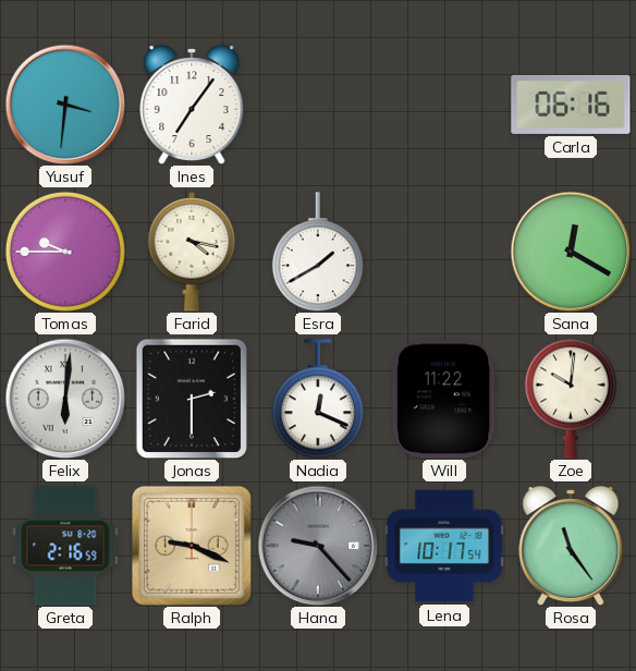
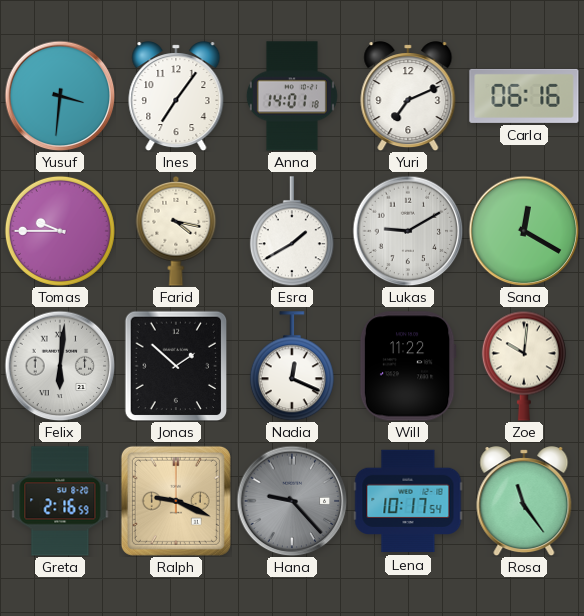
Anna: none -> 14:01 (292, 96)
Yuri: none -> 7:11 (408, 96)
Lukas: none -> 9:10 (408, 231)
Jonas: 2:30 -> 1:52 (176, 366)
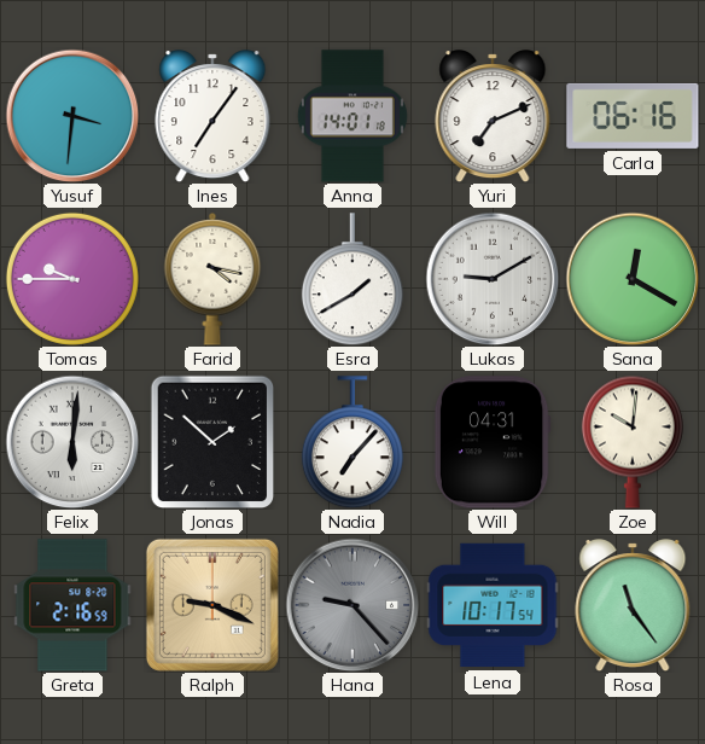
Nadia: 12:19 -> 7:07 (353, 442)
Will: 11:22 -> 04:31 (493, 442)
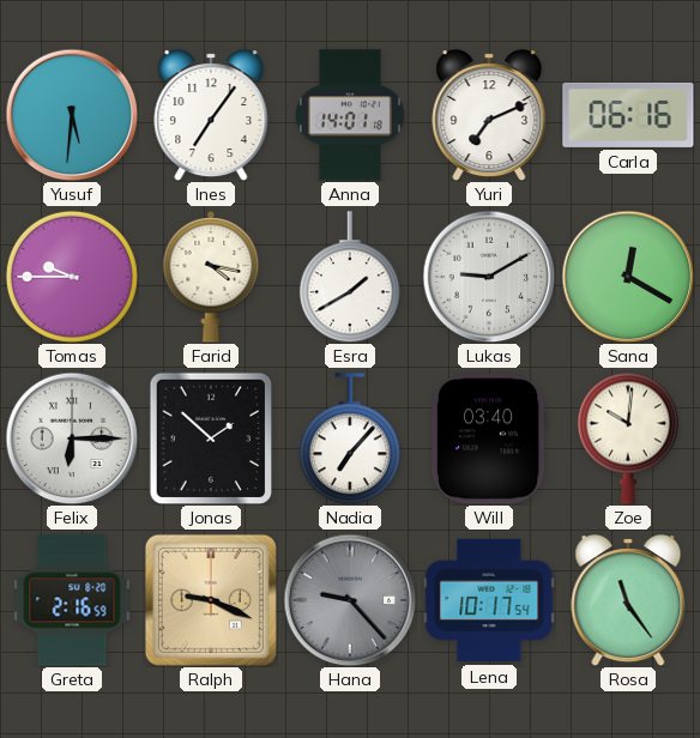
Yusuf: 3:31 -> 5:31 (72, 115)
Felix: 6:01 -> 6:15 (72, 438)
Will: 04:31 -> 03:40 (489, 438)
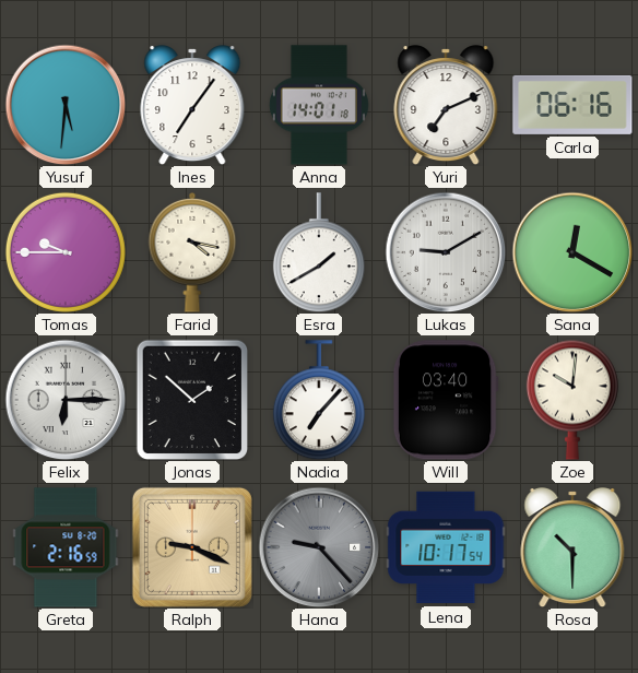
Rosa: 11:24 -> 10:30 (572, 547)
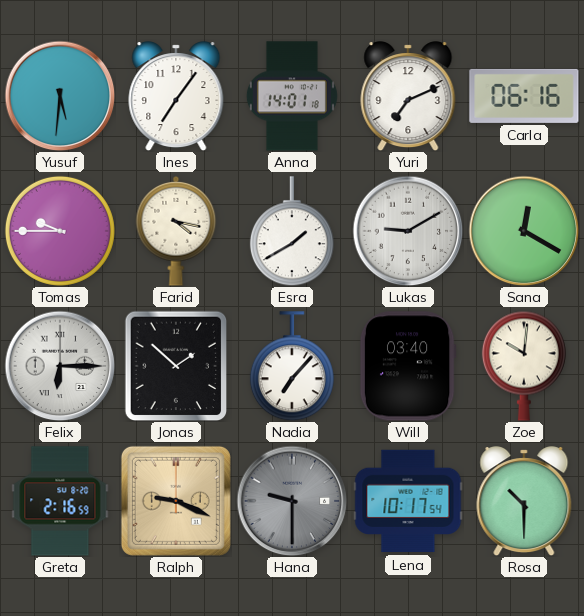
Hana: 9:23 -> 9:30 (292, 501)
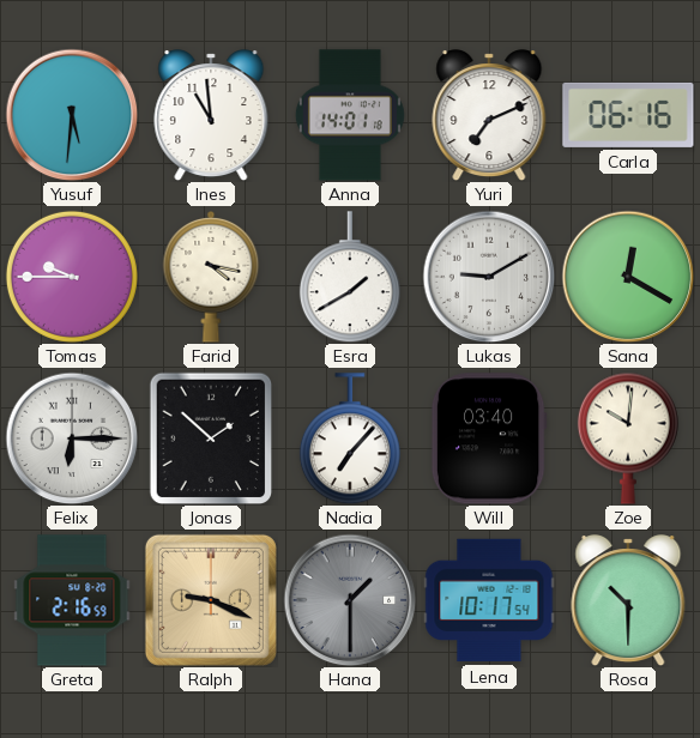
Ines: 7:06 -> 10:59 (211, 115)
Hana: 9:30 -> 1:30 (350, 600)
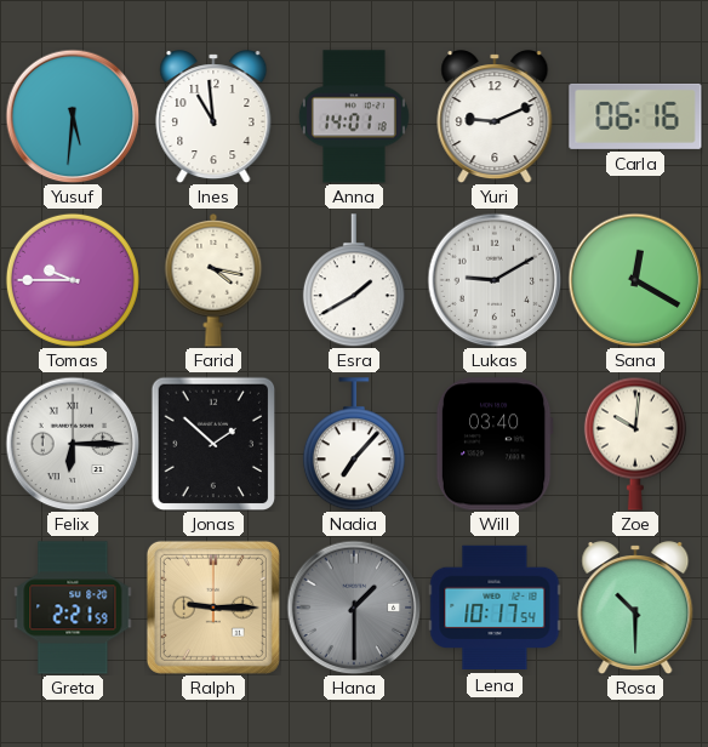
Yuri: 7:11 -> 9:11 (495, 116)
Greta: 2:16 -> 2:21 (73, 608)
Ralph: 9:19 -> 9:15 (213, 608)
